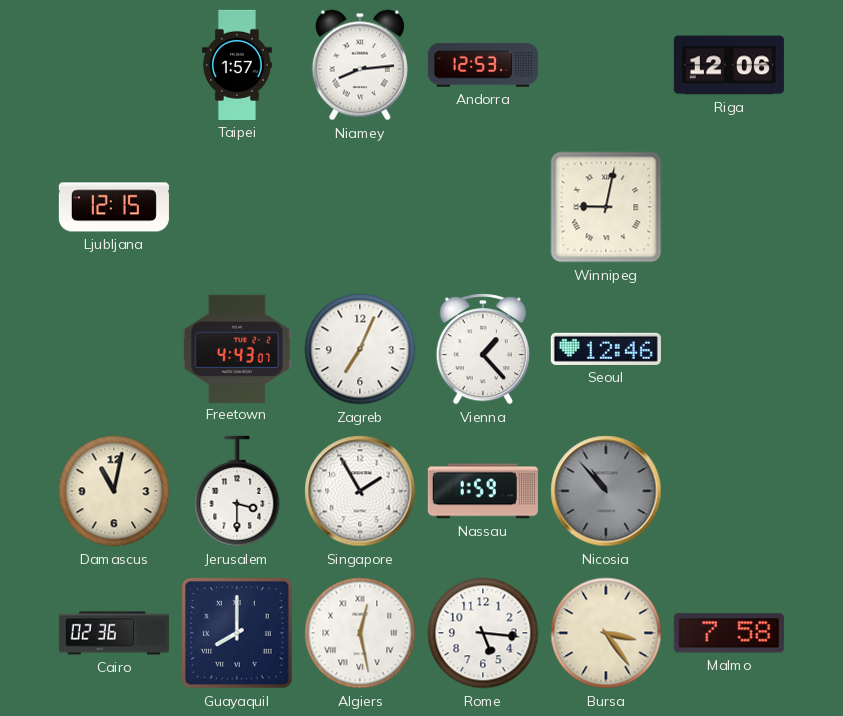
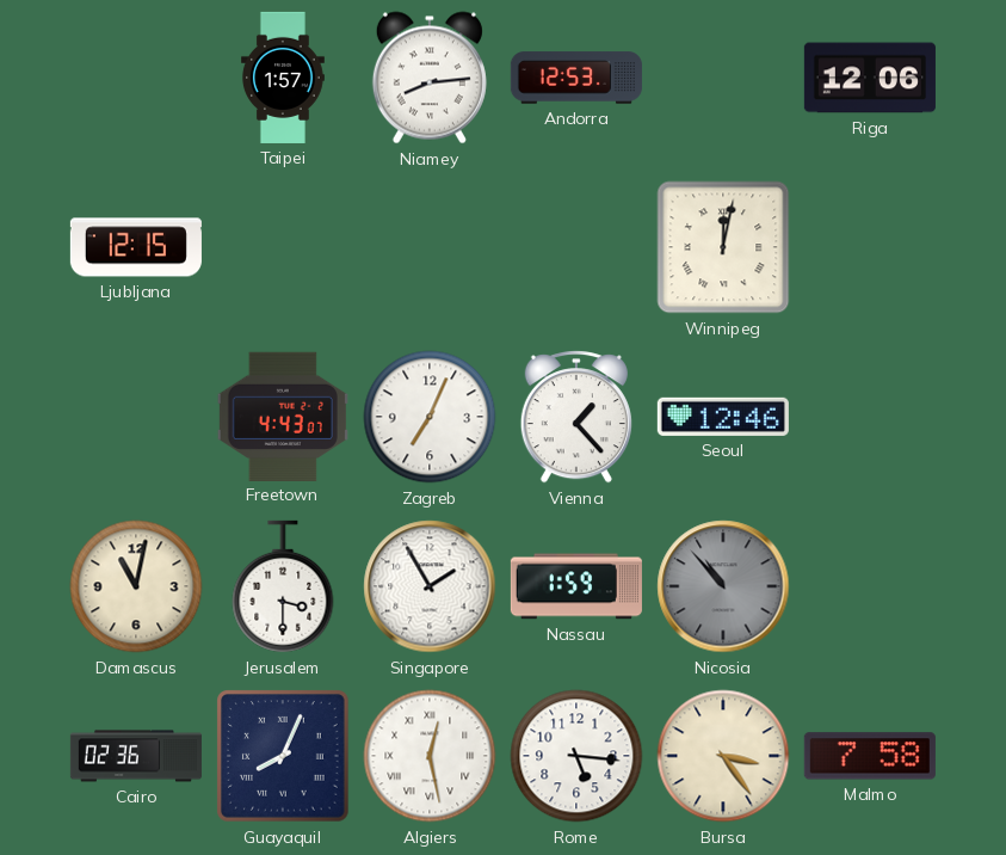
Winnipeg: 9:02 -> 12:02 (723, 247)
Guayaquil: 8:00 -> 8:04 (283, 756)
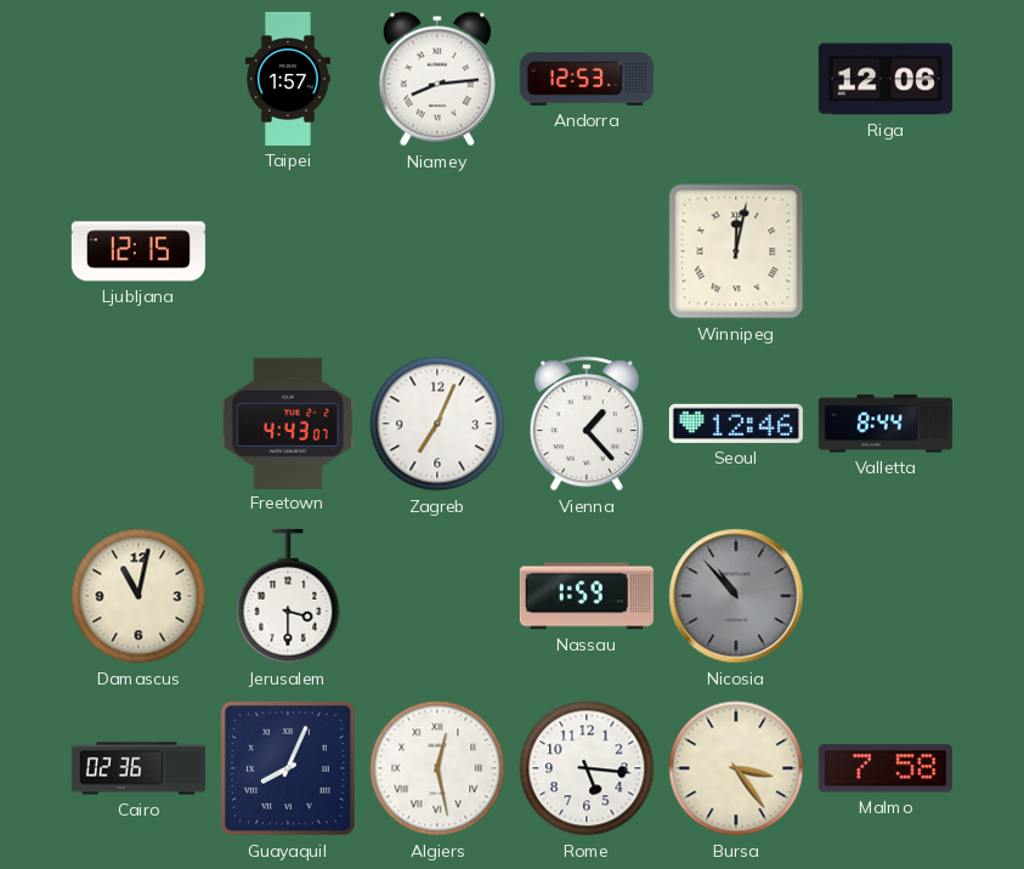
Valletta: none -> 8:44 (886, 424)
Singapore: 1:55 -> none (430, 586)
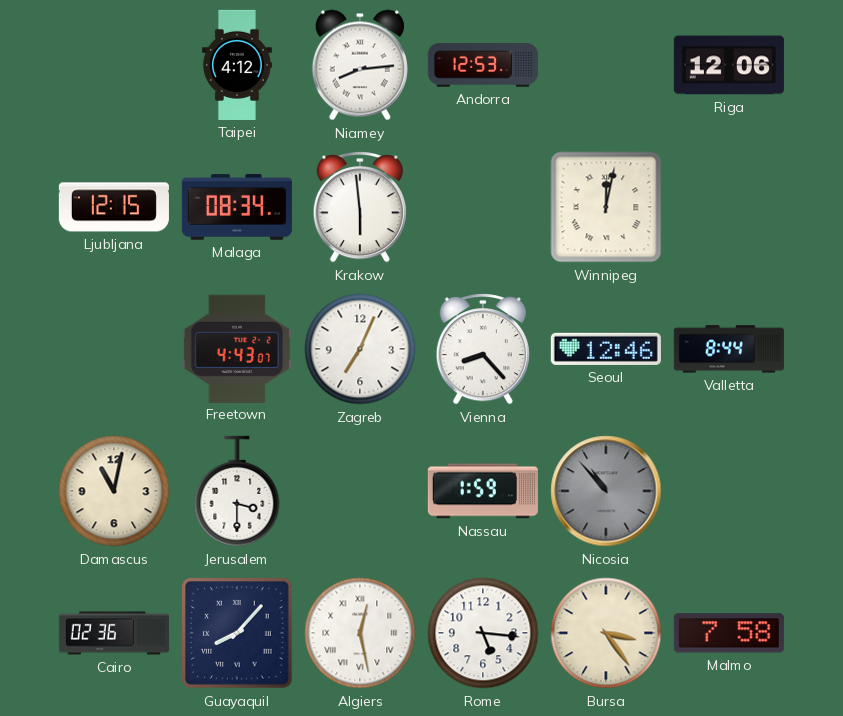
Taipei: 1:57 -> 4:12 (237, 65)
Malaga: none -> 08:34 (237, 207)
Krakow: none -> 5:59 (360, 207)
Vienna: 1:23 -> 8:23 (483, 349)
Guayaquil: 8:04 -> 8:07 (237, 633)
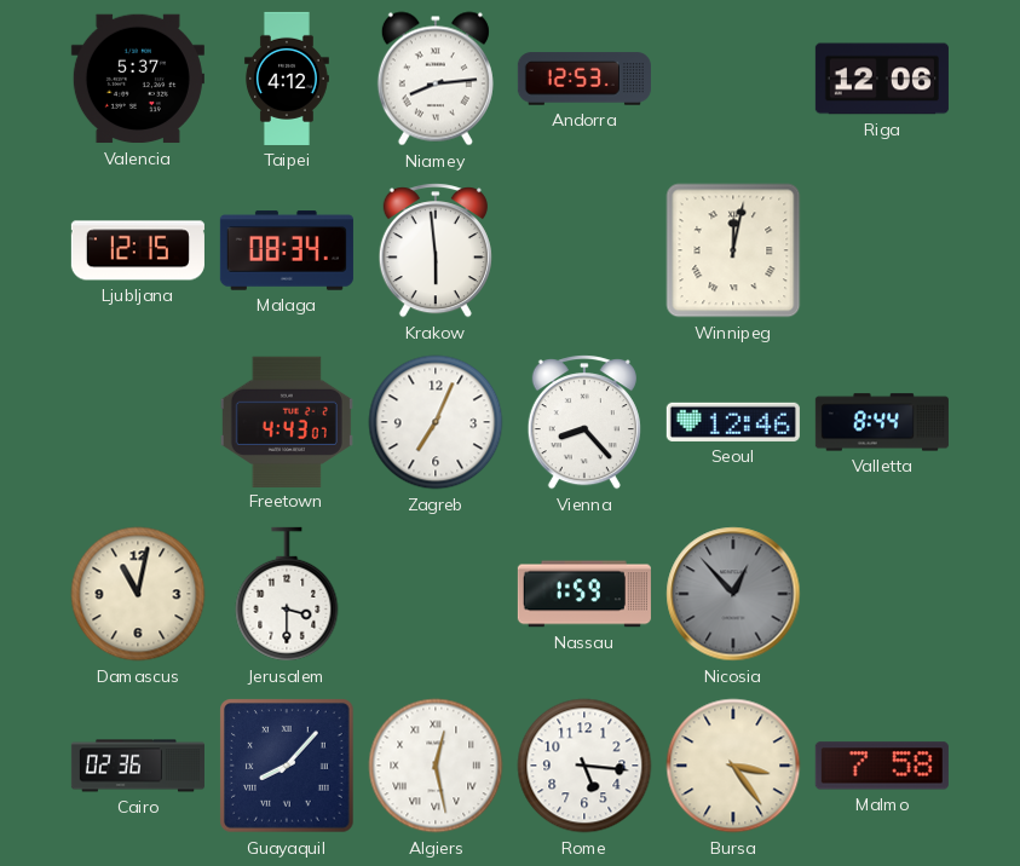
Valencia: none -> 5:37 (138, 79)
Nicosia: 10:53 -> 12:53 (733, 594)
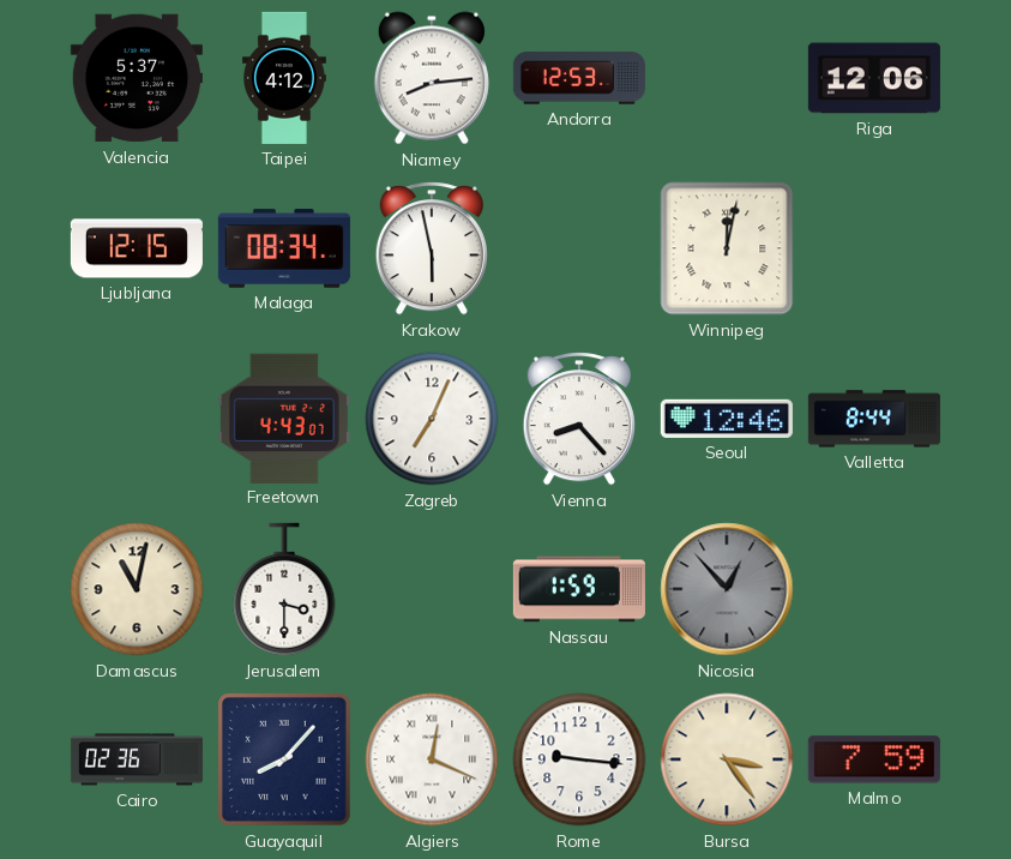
Krakow: 5:59 -> 5:58 (432, 248)
Algiers: 12:28 -> 12:19 (432, 759)
Rome: 5:16 -> 9:16 (579, 759)
Malmo: 7:58 -> 7:59 (874, 759)
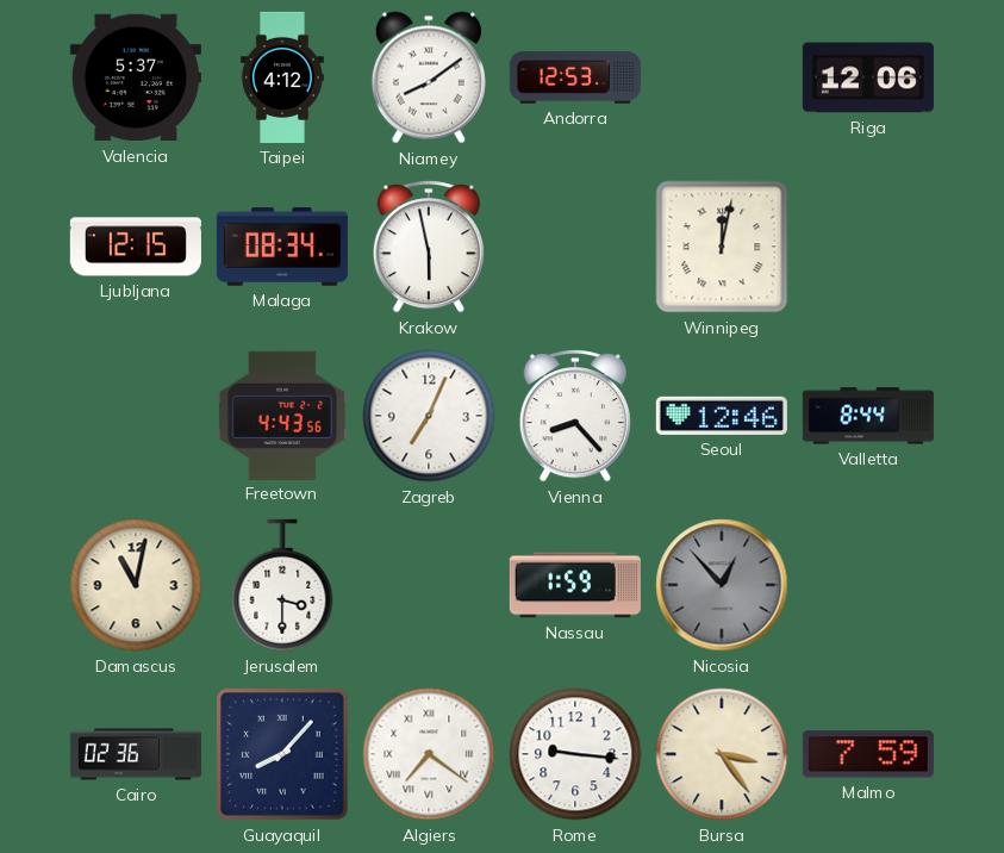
Niamey: 8:14 -> 8:09 (429, 77)
Freetown: 4:43:07 -> 4:43:56 (282, 415)
Algiers: 12:19 -> 7:21 (429, 754)
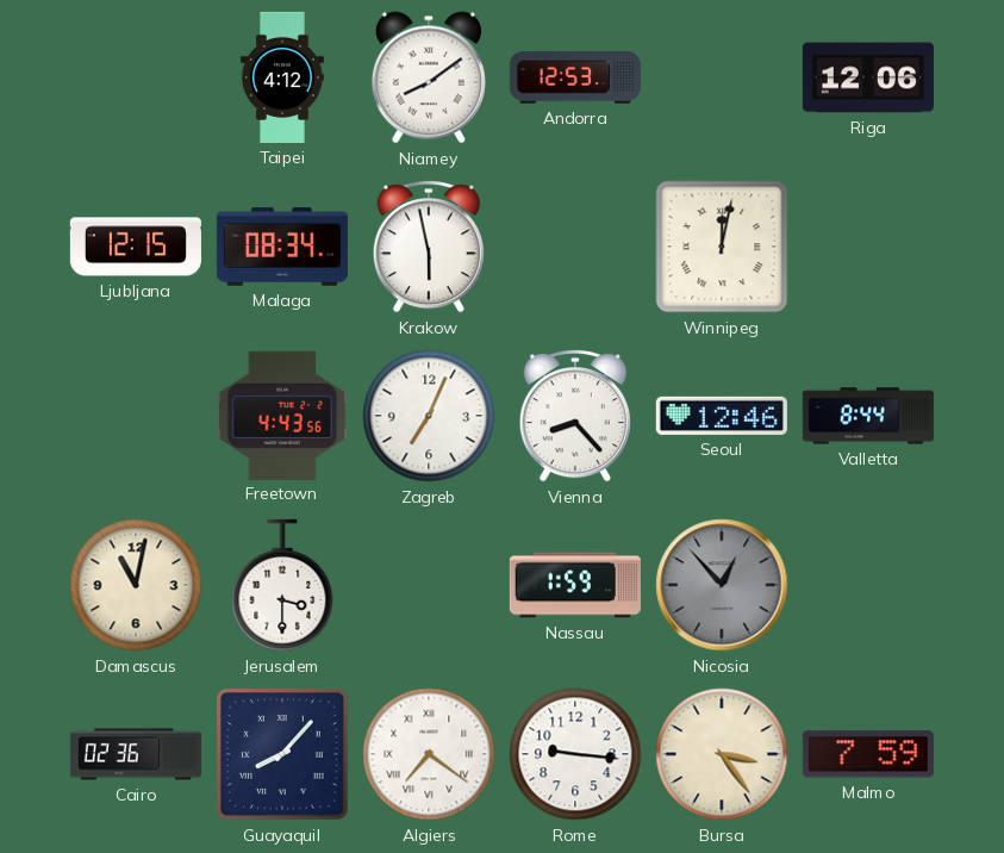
Valencia: 5:37 -> none (136, 77)
